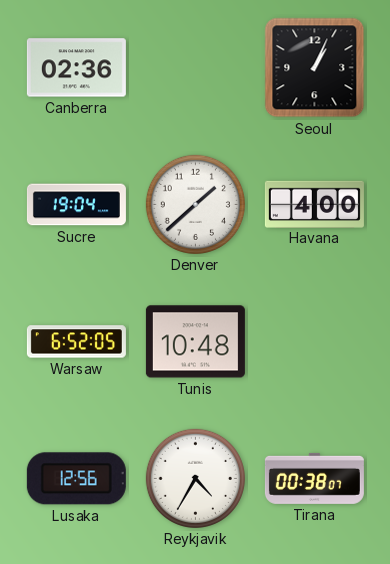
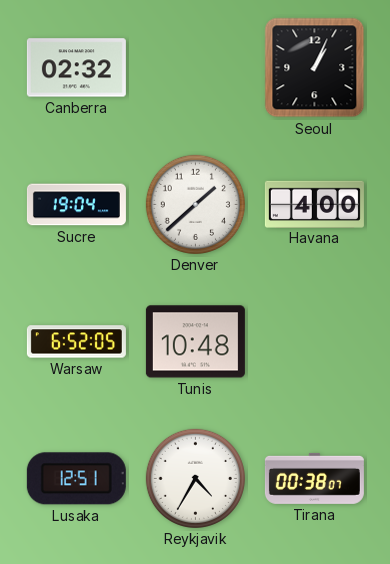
Canberra: 02:36 -> 02:32 (76, 68)
Lusaka: 12:56 -> 12:51 (76, 479)
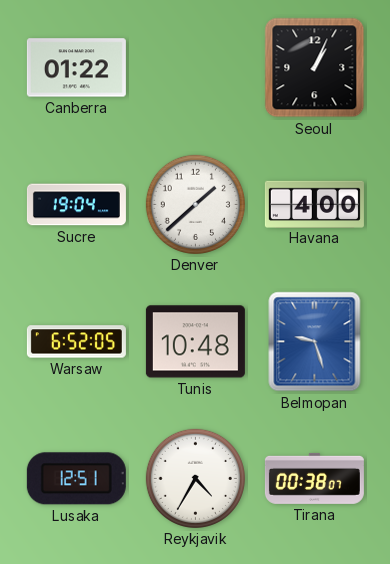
Canberra: 02:32 -> 01:22 (76, 68)
Belmopan: none -> 9:27 (315, 342)
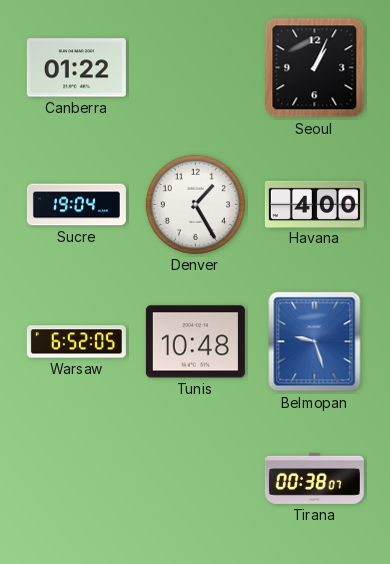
Denver: 1:38 -> 1:25 (195, 204)
Lusaka: 12:51 -> none (76, 479)
Reykjavik: 4:35 -> none (195, 478)
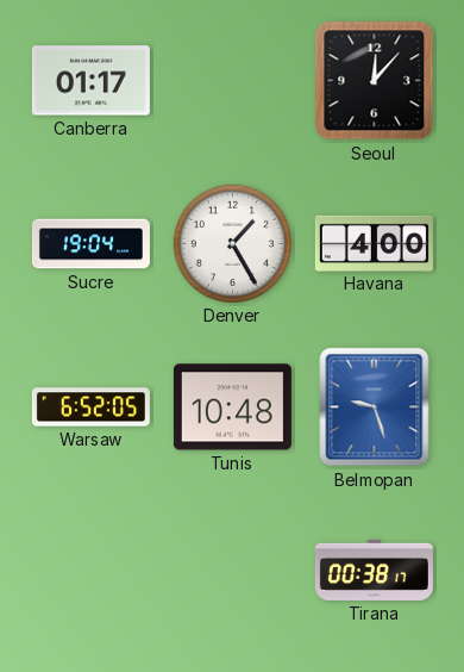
Canberra: 01:22 -> 01:17 (90, 81)
Seoul: 1:04 -> 12:07 (375, 81)
Tirana: 00:38:07 -> 00:38:17 (374, 570)
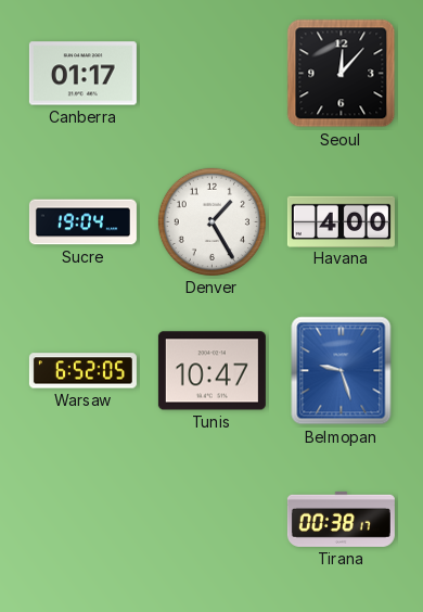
Tunis: 10:48 -> 10:47 (211, 371)
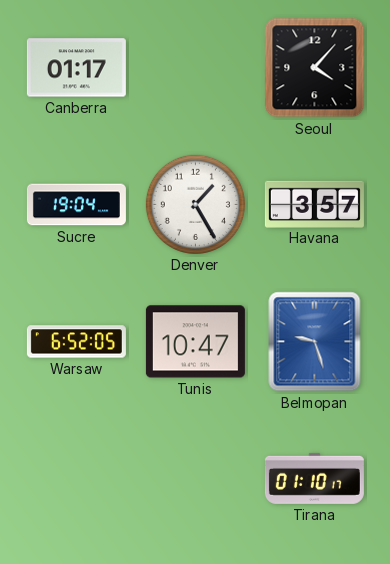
Seoul: 12:07 -> 4:07 (315, 68)
Havana: 4:00 -> 3:57 (314, 204)
Tirana: 00:38 -> 01:10 (314, 478)
